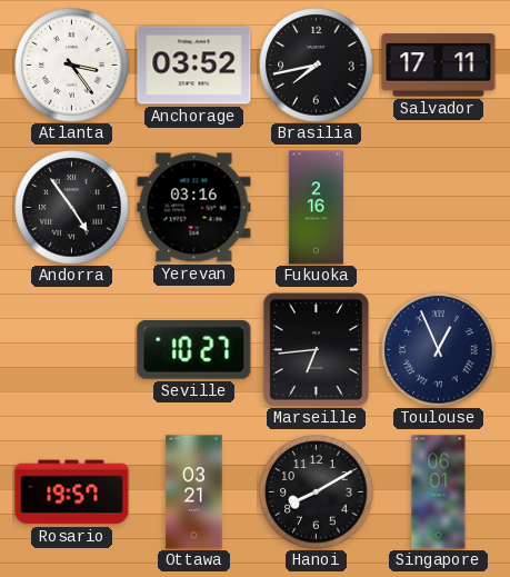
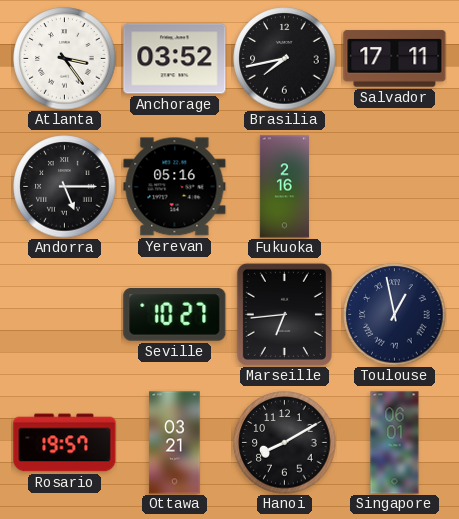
Andorra: 4:54 -> 5:15 (65, 187)
Yerevan: 03:16 -> 05:16 (175, 187)
Toulouse: 12:56 -> 12:58 (395, 315)
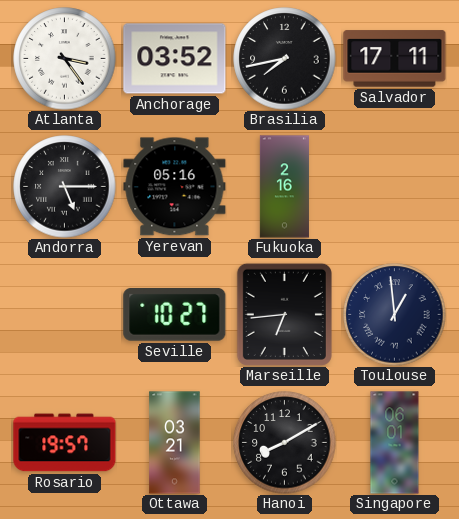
Toulouse: 12:58 -> 12:59 (395, 315)
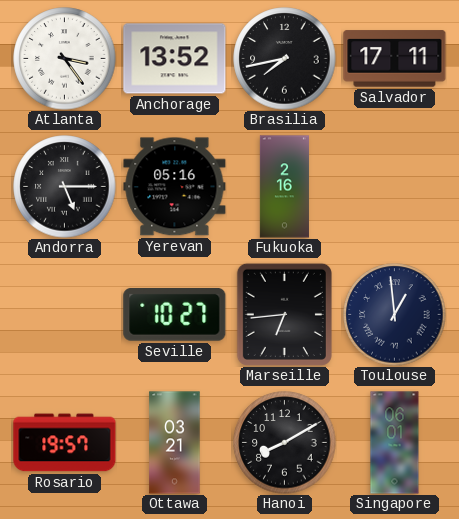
Anchorage: 03:52 -> 13:52 (175, 59)
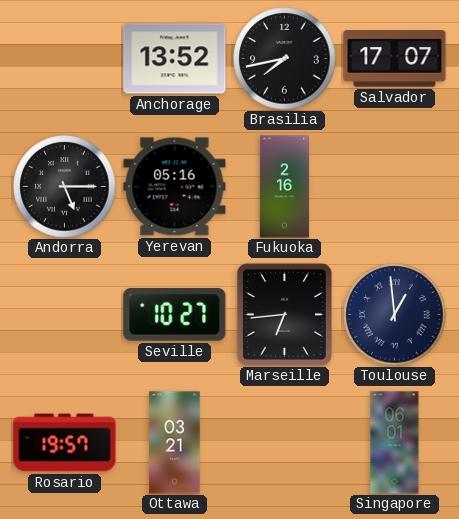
Atlanta: 3:24 -> none (65, 59)
Salvador: 17:11 -> 17:07 (395, 59)
Hanoi: 8:10 -> none (285, 443)
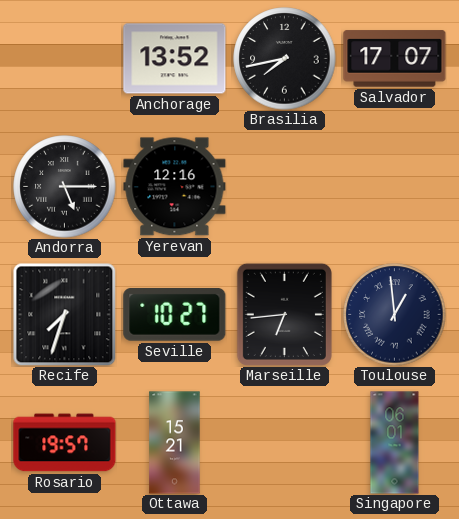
Yerevan: 05:16 -> 12:16 (175, 187)
Fukuoka: 2:16 -> none (284, 187)
Recife: none -> 7:33 (64, 314)
Ottawa: 03:21 -> 15:21 (175, 443)
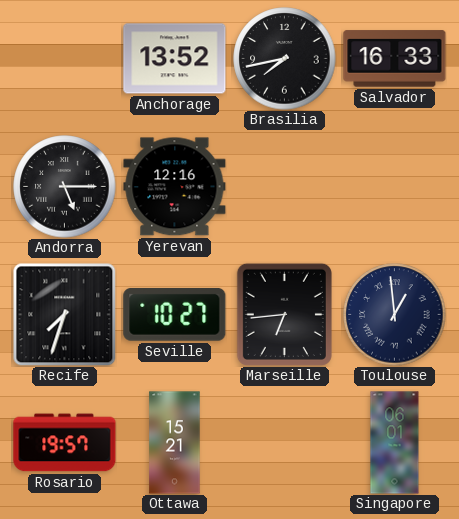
Salvador: 17:07 -> 16:33 (395, 59)
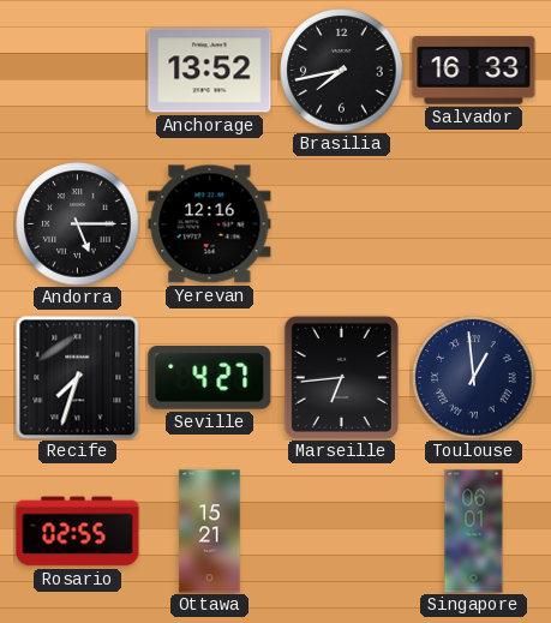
Seville: 10:27 -> 4:27 (210, 378)
Rosario: 19:57 -> 02:55 (78, 532)
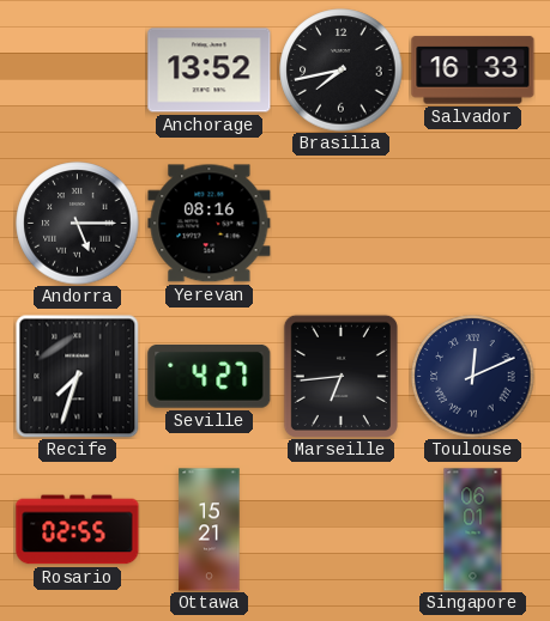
Yerevan: 12:16 -> 08:16 (210, 224)
Toulouse: 12:59 -> 12:11 (473, 377)
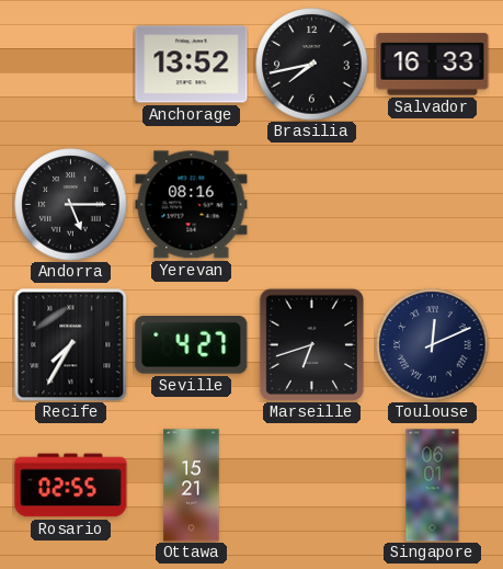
Recife: 7:33 -> 7:35 (70, 344)
Marseille: 6:44 -> 6:42 (311, 344)
